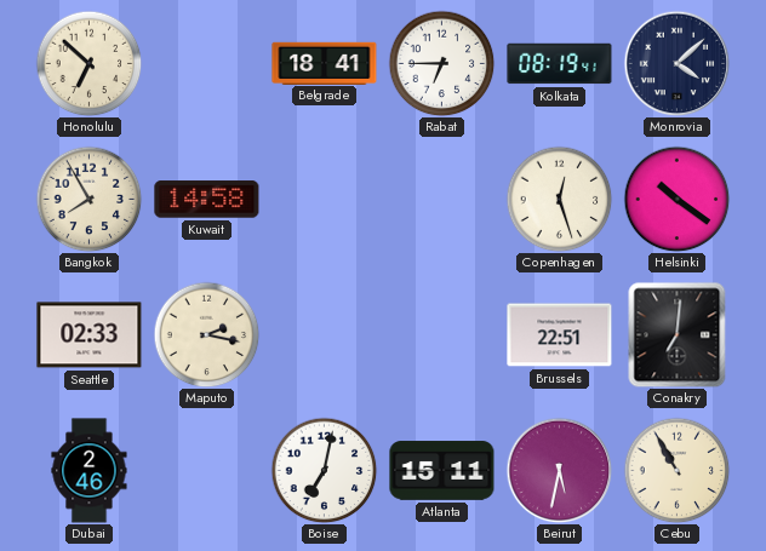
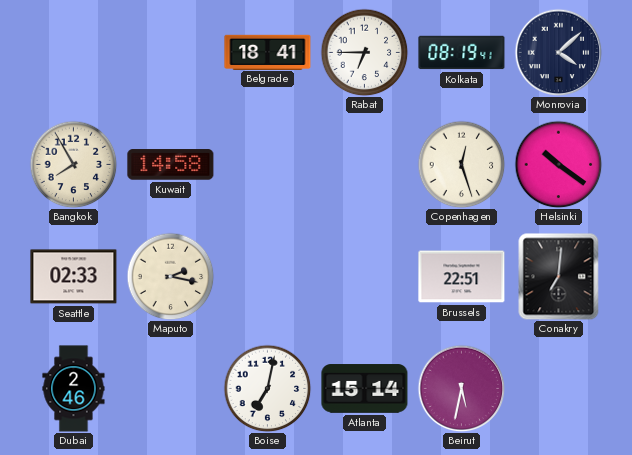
Honolulu: 6:52 -> none (88, 63)
Atlanta: 15:11 -> 15:14 (365, 389)
Cebu: 10:55 -> none (676, 470)
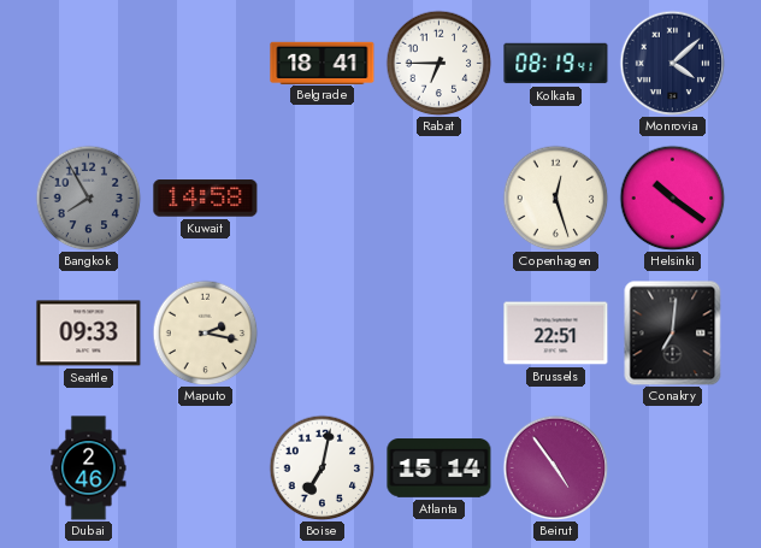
Bangkok dial: cream -> grey (88, 198)
Seattle: 02:33 -> 09:33 (89, 334)
Beirut: 5:32 -> 4:54 (555, 467)
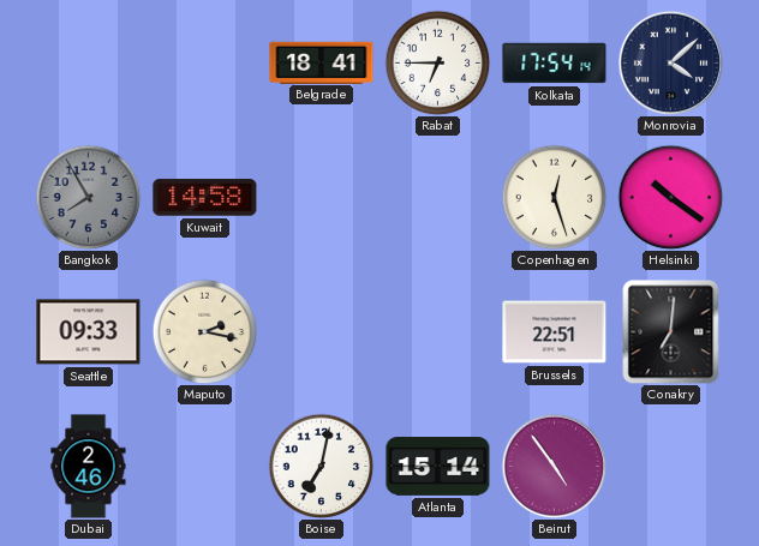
Kolkata: 08:19 -> 17:54 (555, 64)
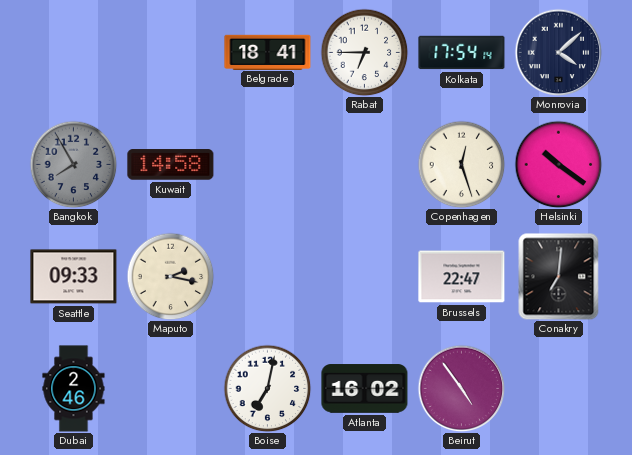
Brussels: 22:51 -> 22:47 (462, 277)
Atlanta: 15:14 -> 16:02 (365, 389)
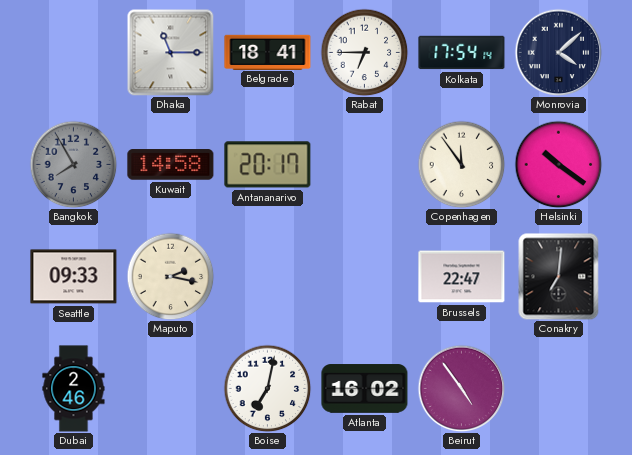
Dhaka: none -> 11:15 (170, 52)
Antananarivo: none -> 20:17 (268, 165)
Copenhagen: 12:27 -> 11:54 (461, 164)
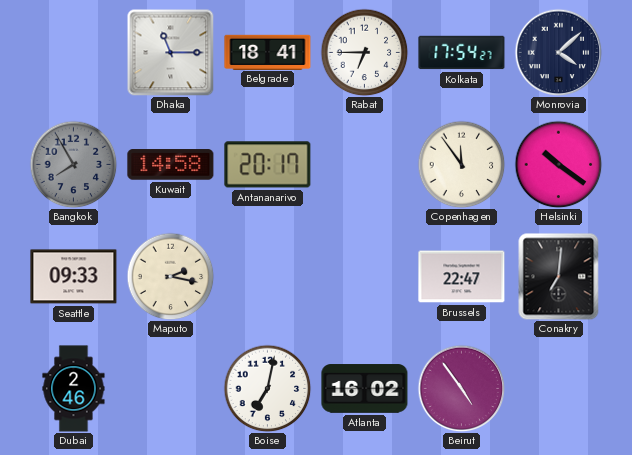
Kolkata: 17:54:14 -> 17:54:27 (462, 53)
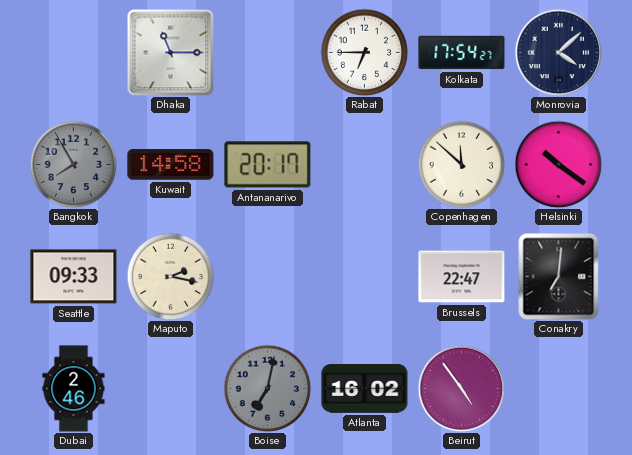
Belgrade: 18:41 -> none (268, 52)
Copenhagen: 11:54 -> 11:52 (461, 164)
Boise dial: white -> grey (267, 388)
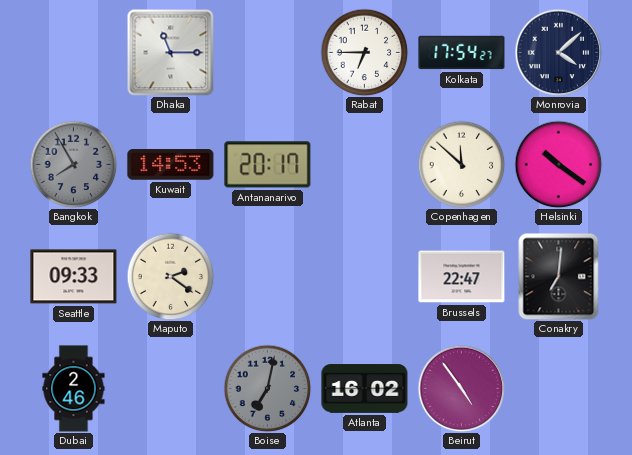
Kuwait: 14:58 -> 14:53 (171, 165)
Maputo: 2:17 -> 2:21 (170, 276)
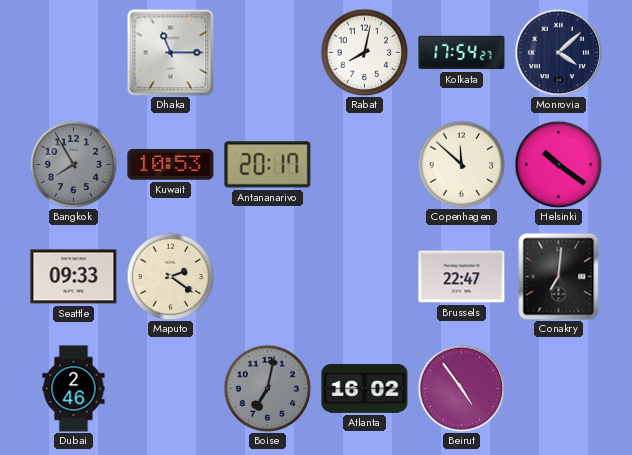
Rabat: 6:45 -> 8:02 (364, 52)
Kuwait: 14:53 -> 10:53 (171, 165)
